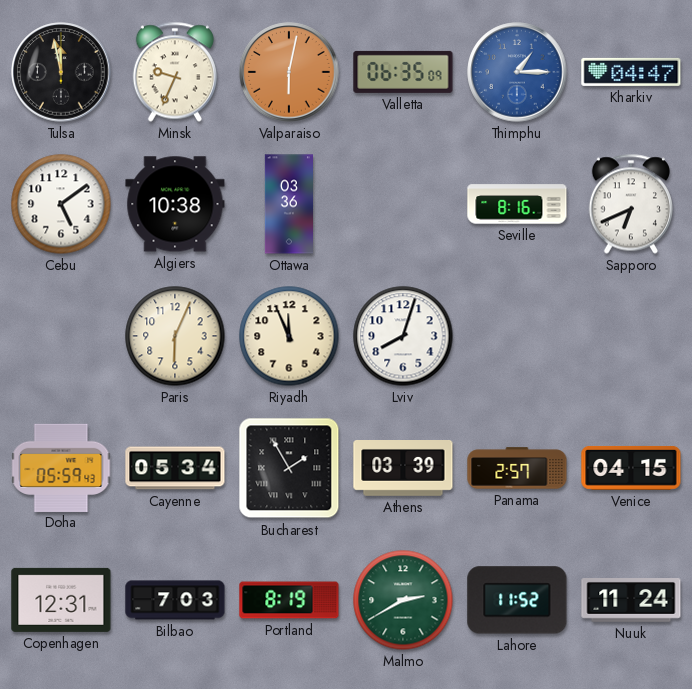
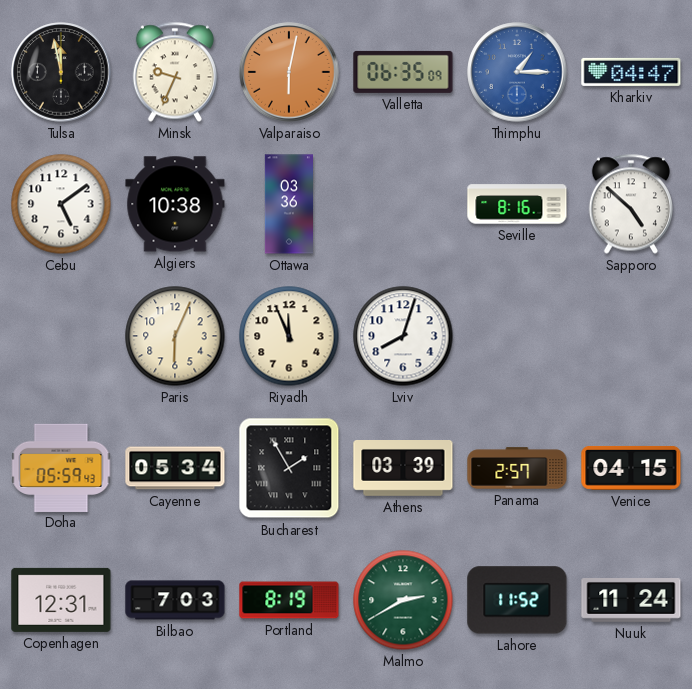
Sapporo: 6:41 -> 4:52 (630, 204)
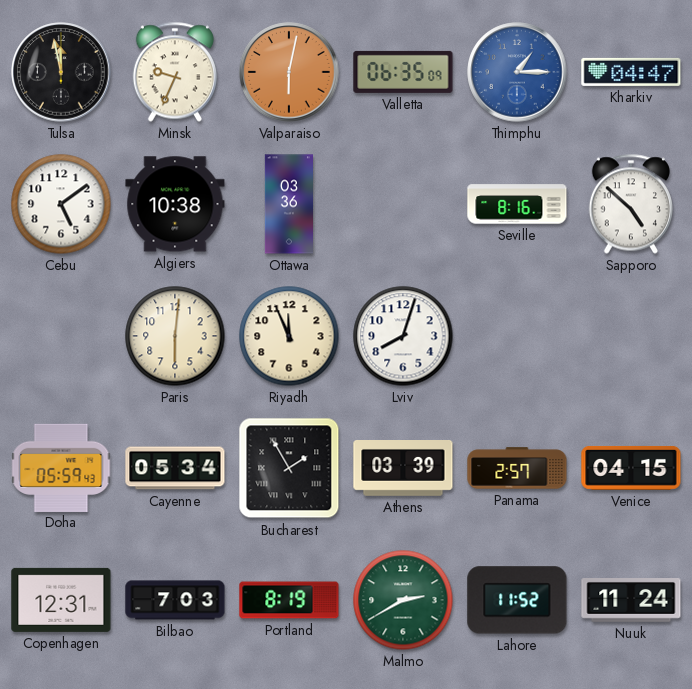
Paris: 6:04 -> 6:01 (175, 336)
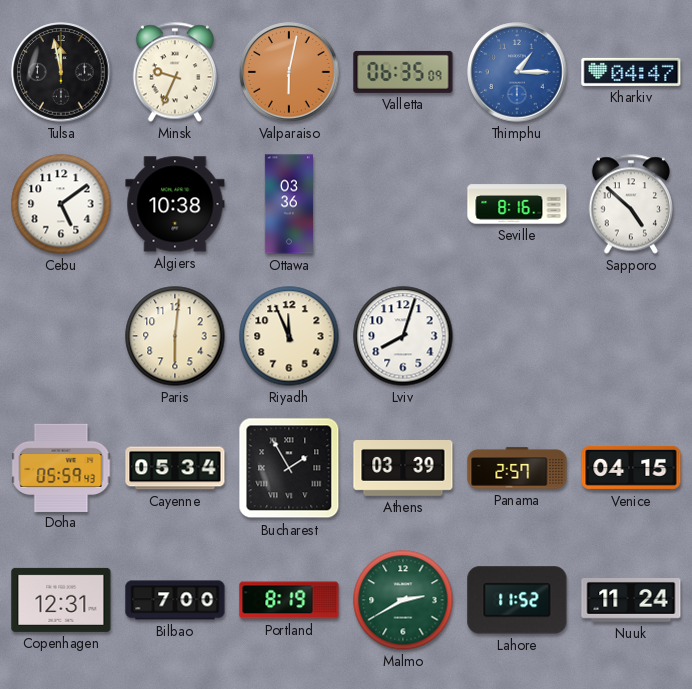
Bilbao: 7:03 -> 7:00 (175, 600)
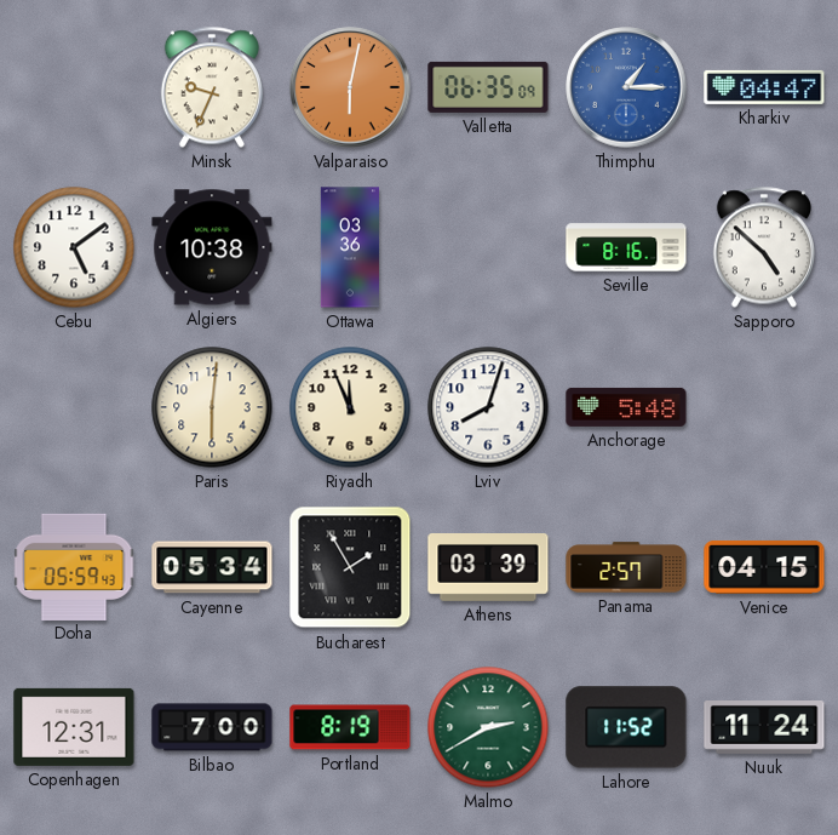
Tulsa: 11:58 -> none (61, 72)
Anchorage: none -> 5:48 (626, 407)
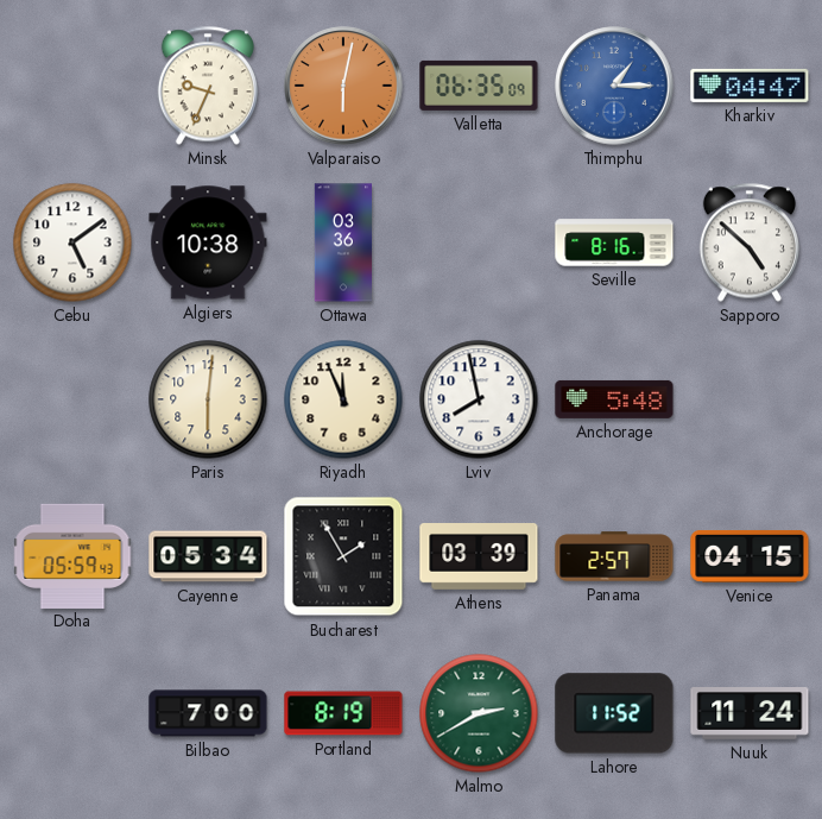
Lviv: 8:03 -> 7:58 (479, 399)
Copenhagen: 12:31 -> none (74, 727)
